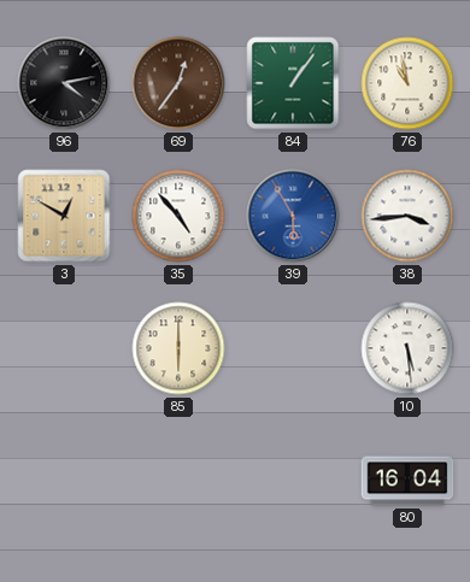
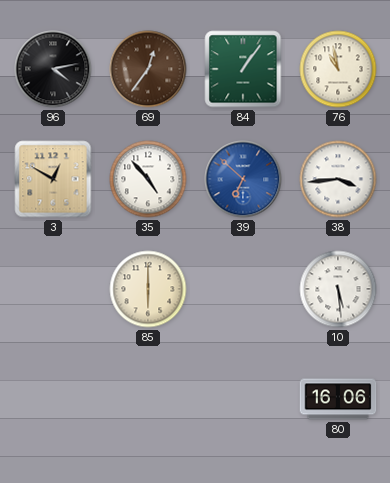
39: 5:55 -> 6:52 (243, 179)
80: 16:04 -> 16:06 (338, 399)
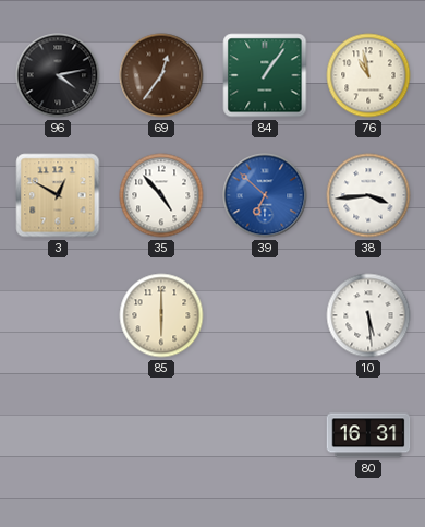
80: 16:06 -> 16:31 (368, 435)
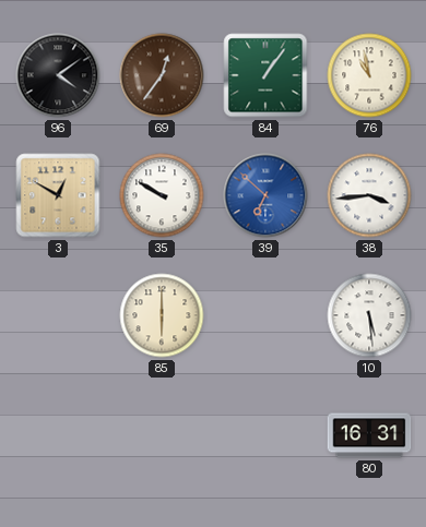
96: 4:13 -> 4:09 (58, 75)
35: 4:53 -> 9:50 (162, 195)
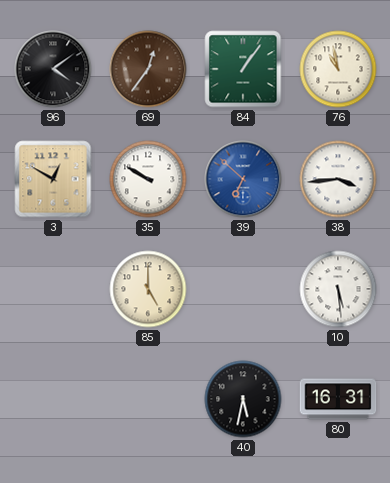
85: 6:00 -> 5:00 (148, 289)
40: none -> 5:32 (243, 399)
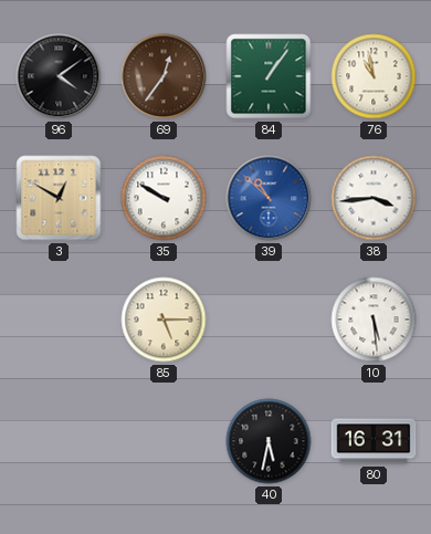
39: 6:52 -> 10:52 (269, 198)
85: 5:00 -> 5:15 (164, 320)
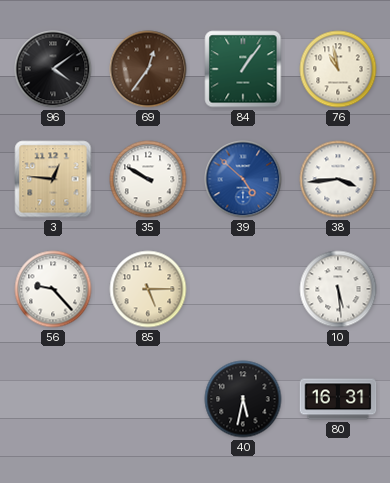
3: 12:50 -> 12:46 (53, 179)
39: 10:52 -> 4:52 (243, 179)
56: none -> 9:23 (53, 289)
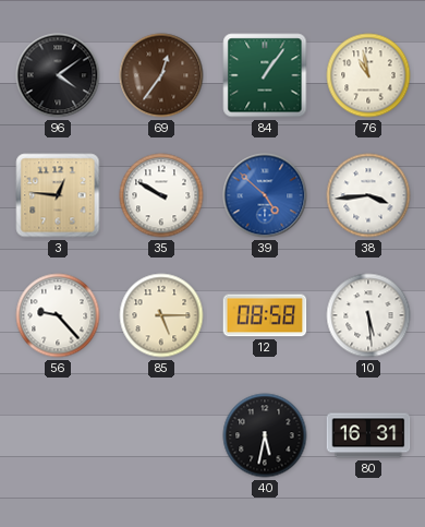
12: none -> 08:58 (265, 315)
